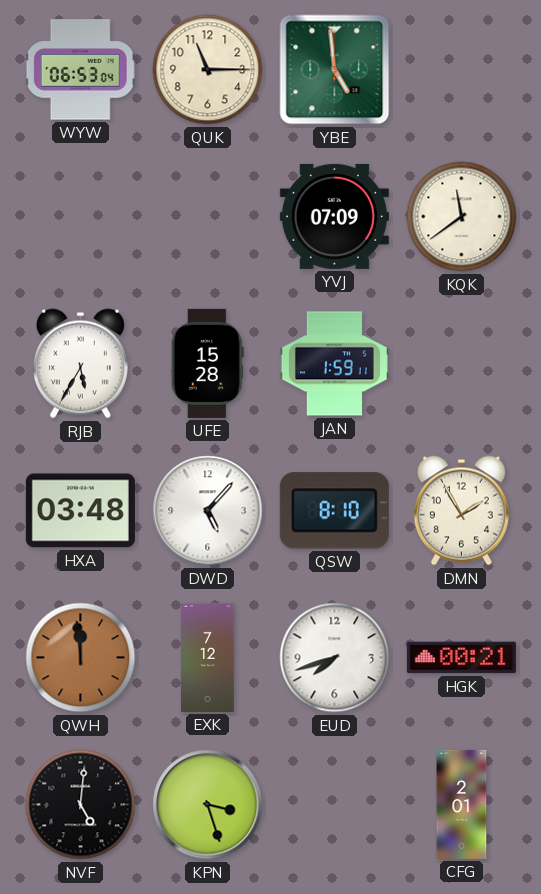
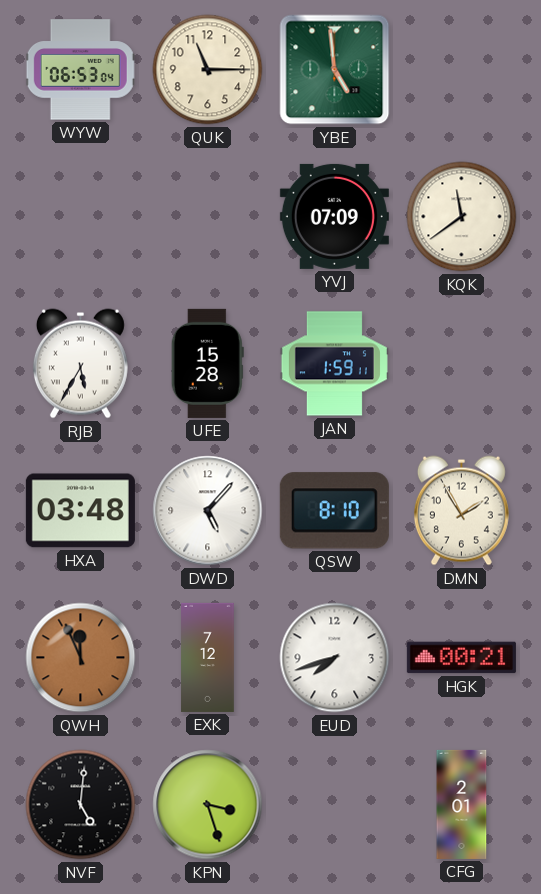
QWH: 11:59 -> 11:56 (81, 658)
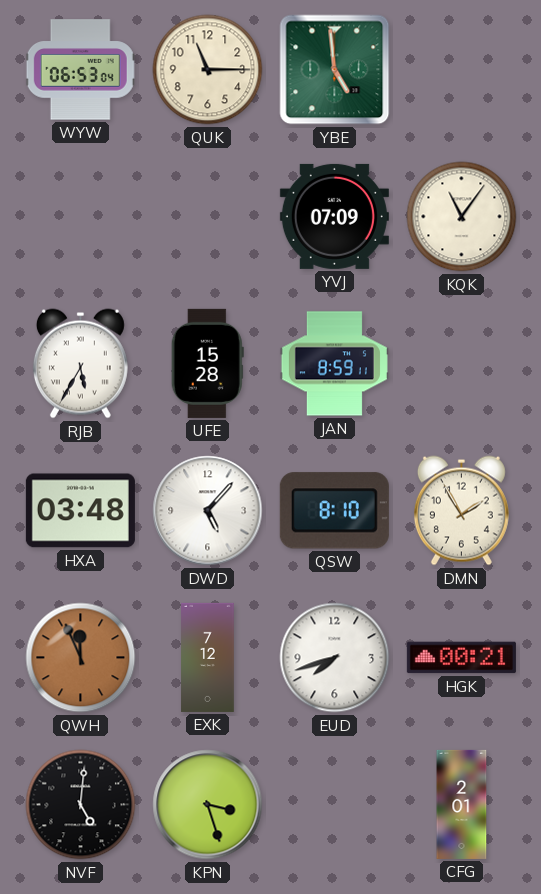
KQK: 11:39 -> 11:06 (462, 217)
JAN: 1:59 -> 8:59 (334, 364)
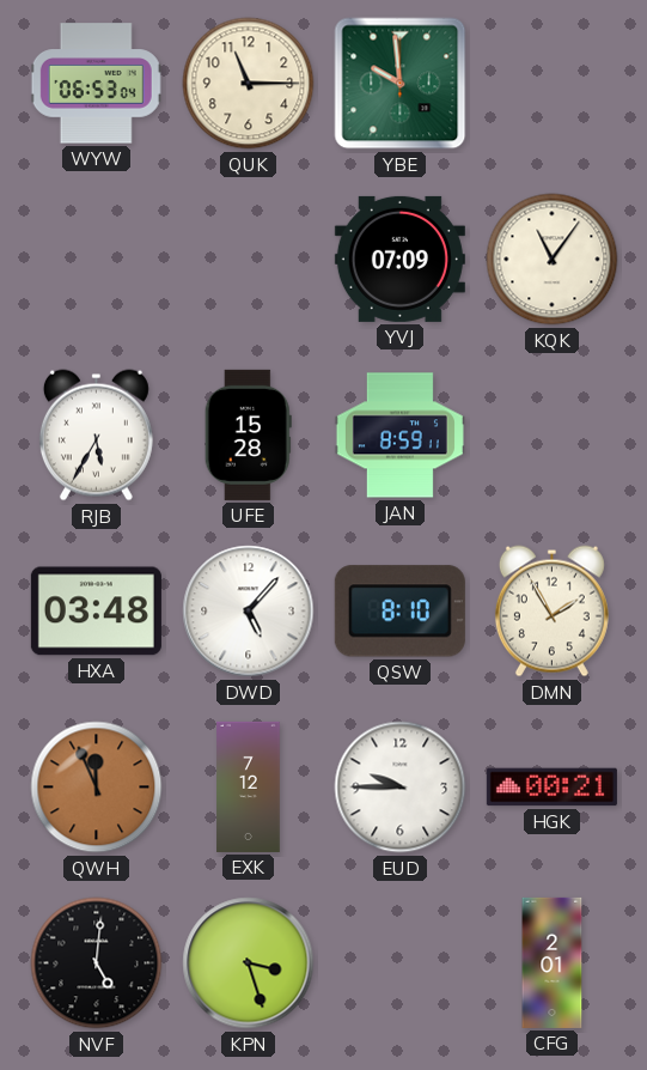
YBE: 4:59 -> 9:59 (401, 84)
EUD: 7:42 -> 9:45 (401, 788)
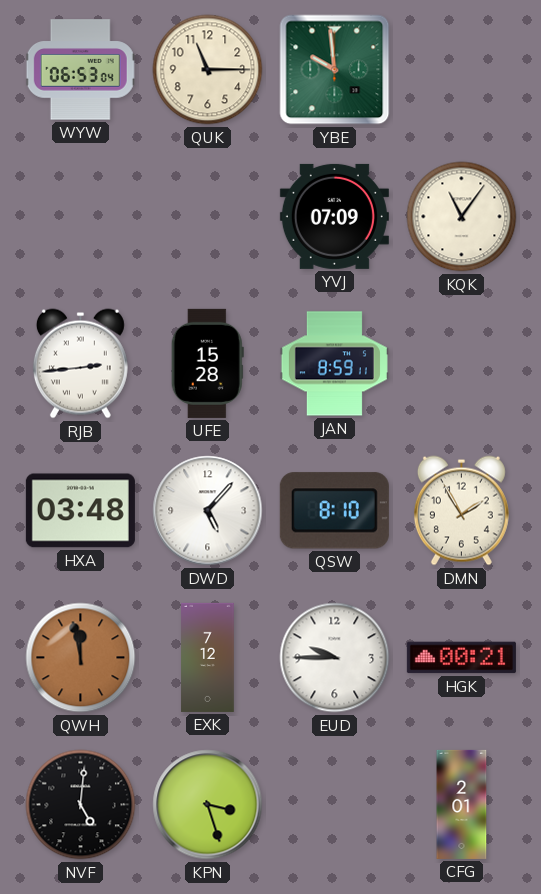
RJB: 5:35 -> 2:44 (80, 364)
QWH: 11:56 -> 11:58 (81, 658)
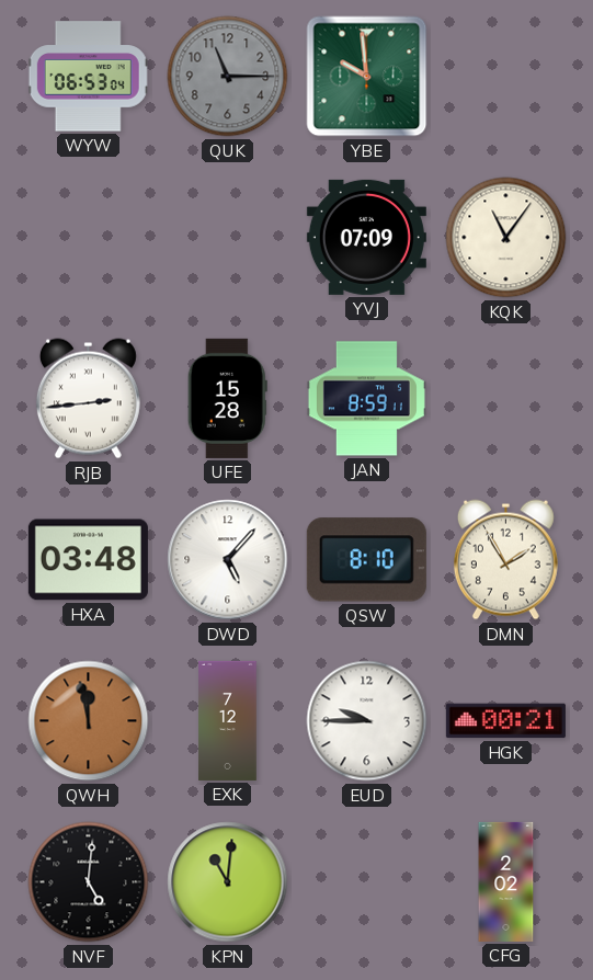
QUK dial: cream -> grey (228, 77)
KPN: 3:27 -> 11:01 (228, 882)
CFG: 2:01 -> 2:02 (506, 881)
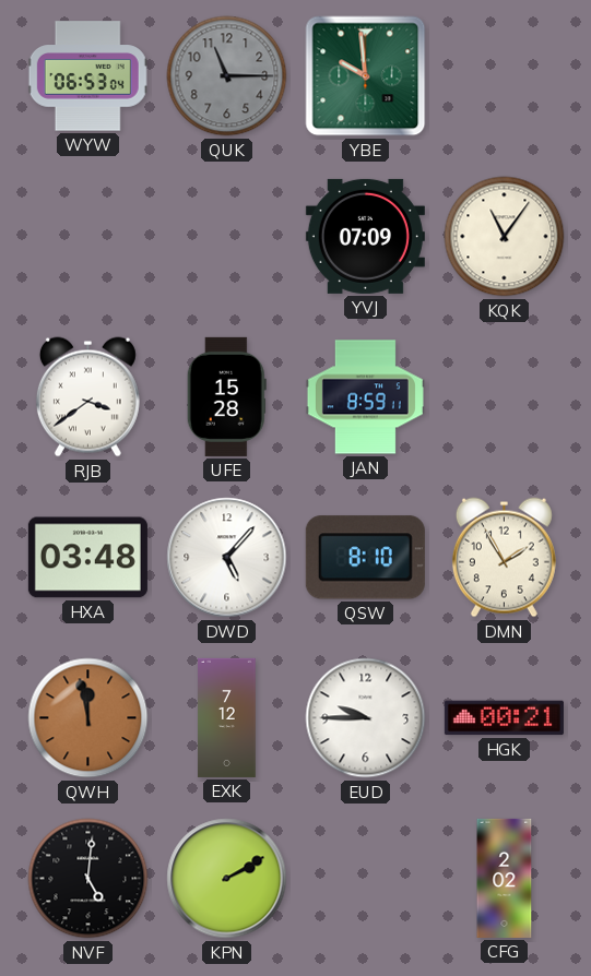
RJB: 2:44 -> 3:39 (87, 397)
KPN: 11:01 -> 2:10 (227, 879)
